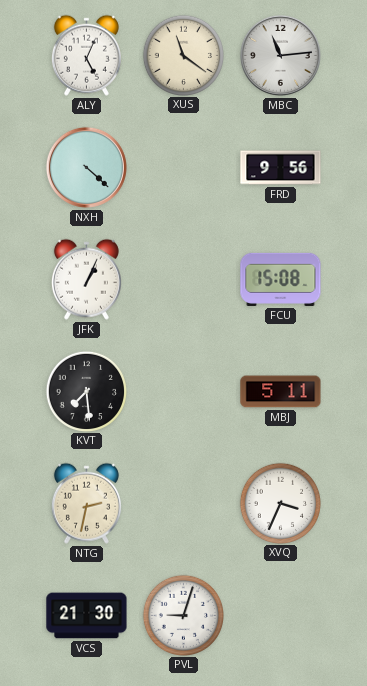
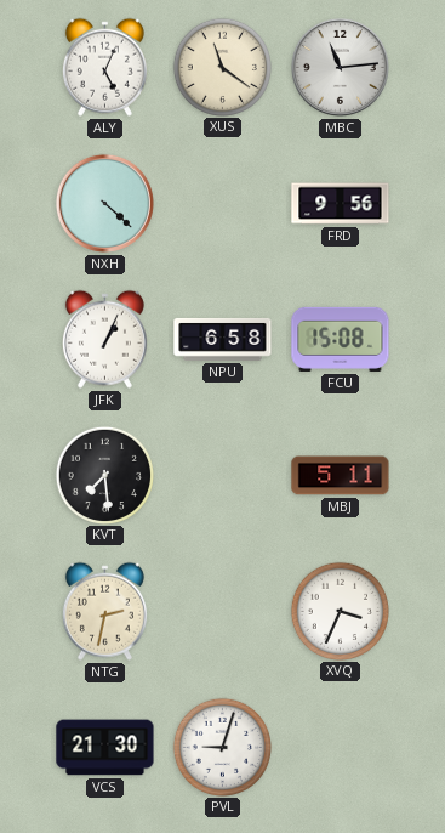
NPU: none -> 6:58 (223, 339)
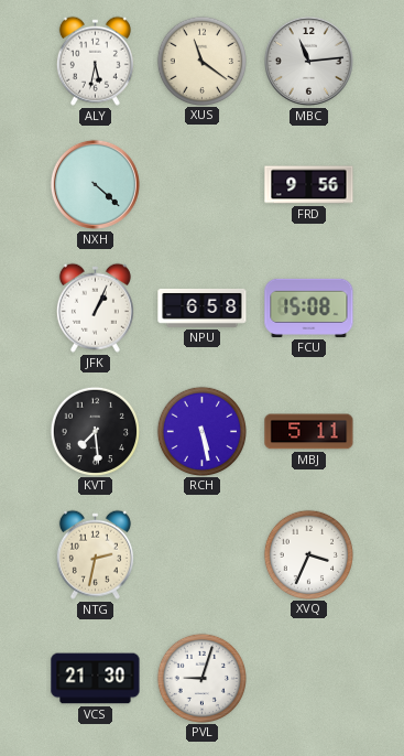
ALY: 5:04 -> 5:32 (95, 61)
RCH: none -> 5:28 (201, 431)
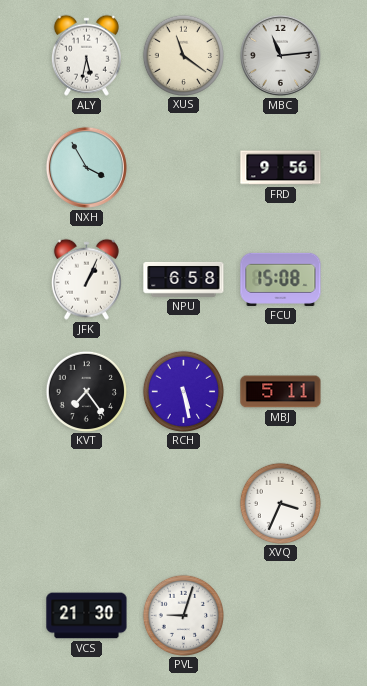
NXH: 4:22 -> 3:55 (86, 167)
KVT: 7:29 -> 7:24 (86, 391)
NTG: 2:32 -> none (95, 554)
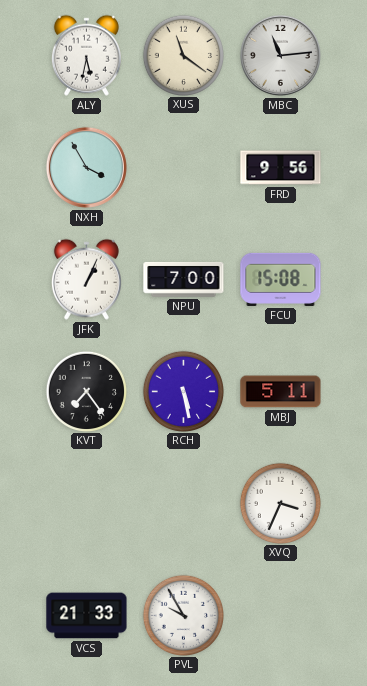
NPU: 6:58 -> 7:00 (184, 279)
VCS: 21:30 -> 21:33 (87, 616)
PVL: 9:03 -> 9:55 (183, 615)
